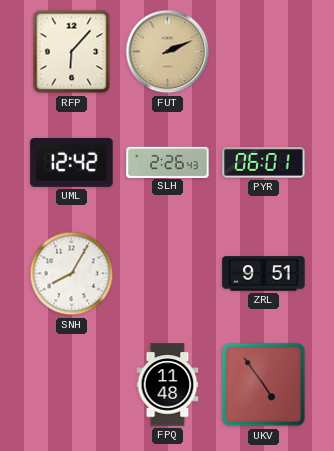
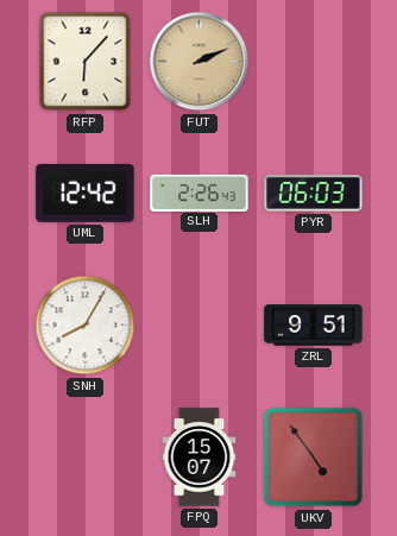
PYR: 06:01 -> 06:03 (314, 194)
FPQ: 11:48 -> 15:07 (200, 458)
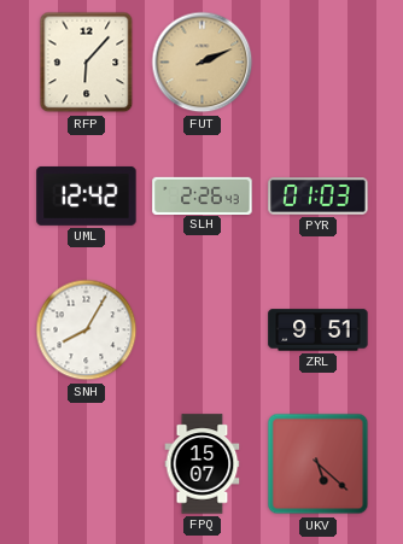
PYR: 06:03 -> 01:03 (319, 197)
UKV: 4:54 -> 5:22 (319, 464)
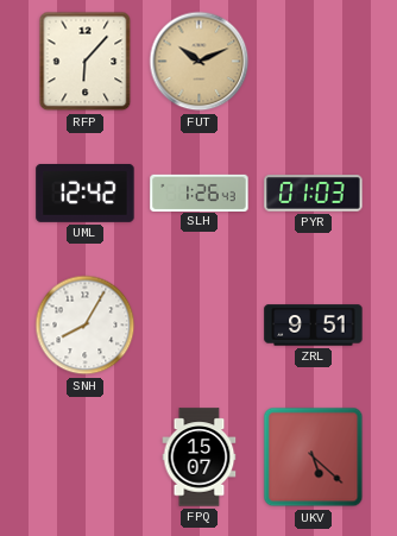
FUT: 2:11 -> 10:11 (200, 62)
SLH: 2:26 -> 1:26 (200, 193)
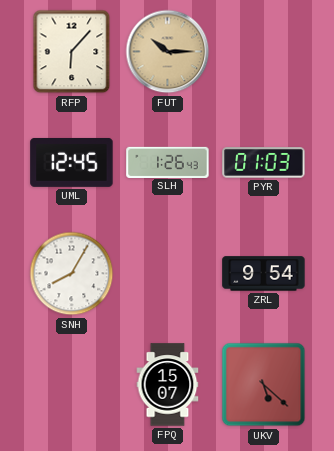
FUT: 10:11 -> 10:15 (168, 52)
UML: 12:42 -> 12:45 (72, 162)
ZRL: 9:51 -> 9:54 (264, 274)
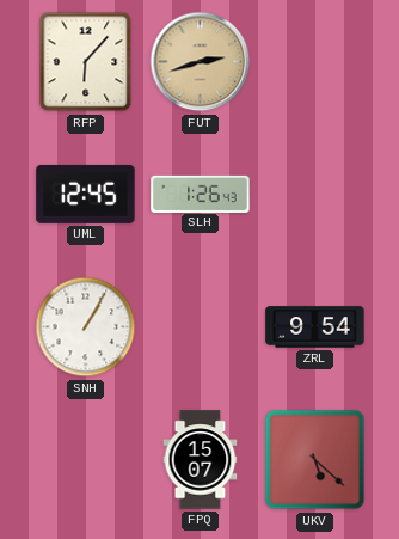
FUT: 10:15 -> 2:42 (201, 62)
PYR: 01:03 -> none (264, 163)
SNH: 8:05 -> 1:05 (86, 327)
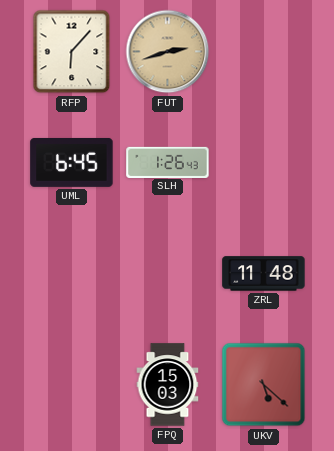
UML: 12:45 -> 6:45 (72, 162)
SNH: 1:05 -> none (86, 327)
ZRL: 9:54 -> 11:48 (264, 274)
FPQ: 15:07 -> 15:03 (168, 385)
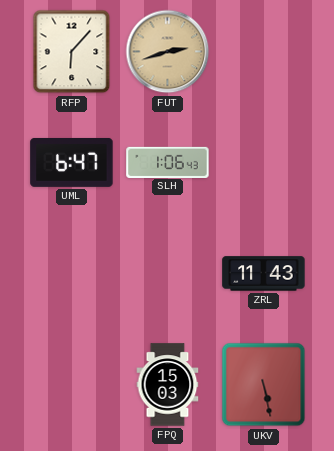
UML: 6:45 -> 6:47 (72, 162)
SLH: 1:26 -> 1:06 (168, 162)
ZRL: 11:48 -> 11:43 (264, 274)
UKV: 5:22 -> 5:28 (264, 385)
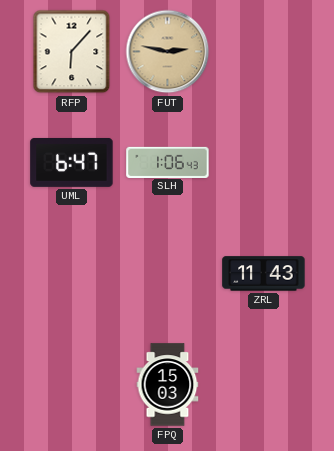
FUT: 2:42 -> 2:47 (168, 52)
UKV: 5:28 -> none (264, 385)
